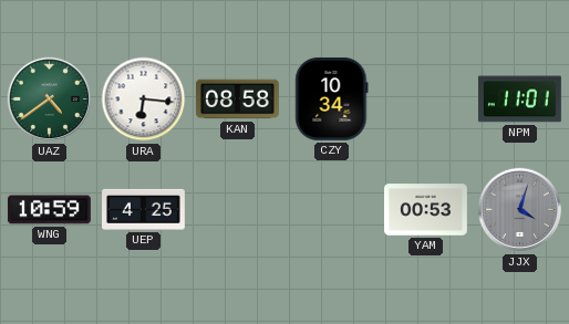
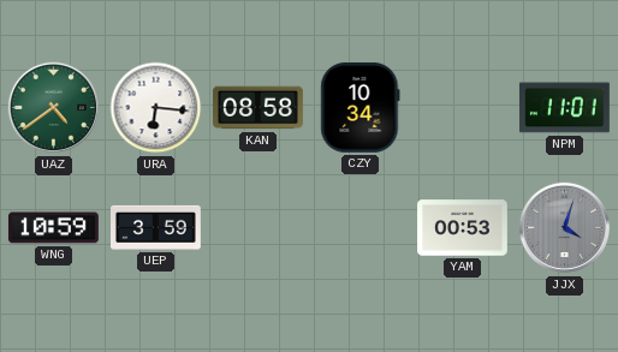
UEP: 4:25 -> 3:59 (156, 227)
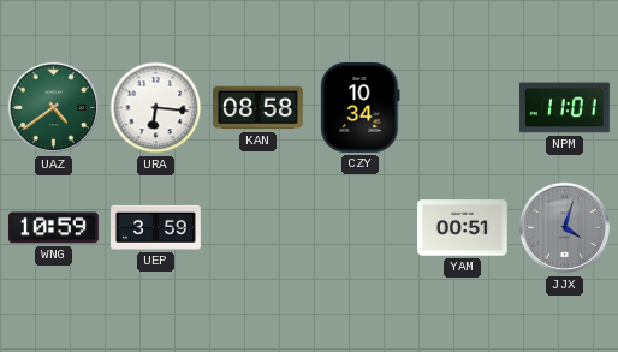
YAM: 00:53 -> 00:51 (463, 228)
